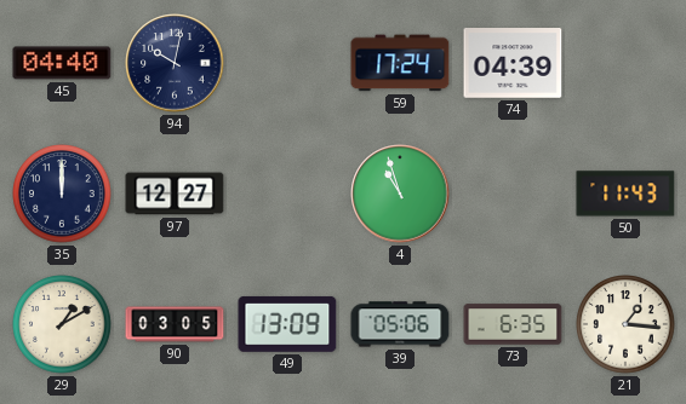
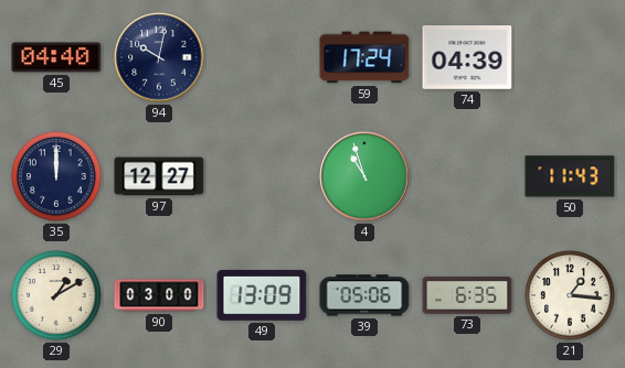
90: 03:05 -> 03:00 (159, 295)
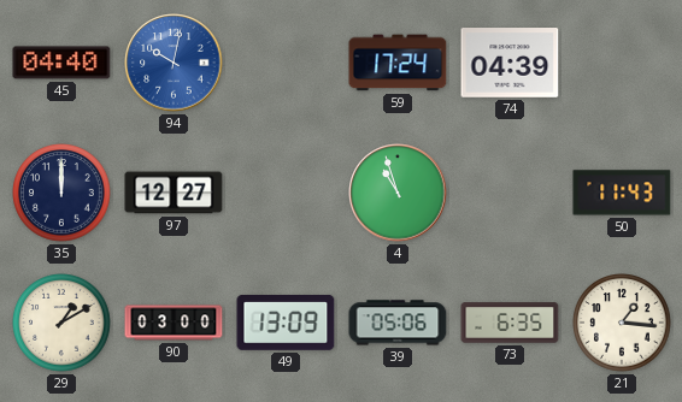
94 dial: navy -> blue (174, 63)
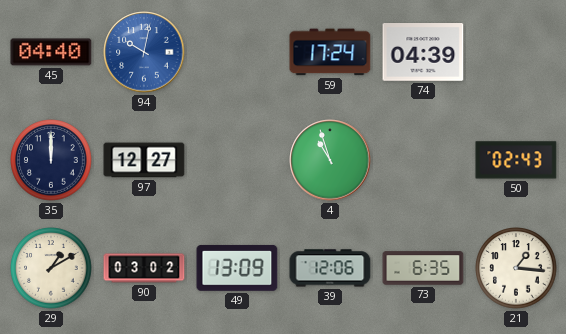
50: 11:43 -> 02:43 (516, 160)
90: 03:00 -> 03:02 (144, 268)
39: 05:06 -> 12:06 (330, 268)
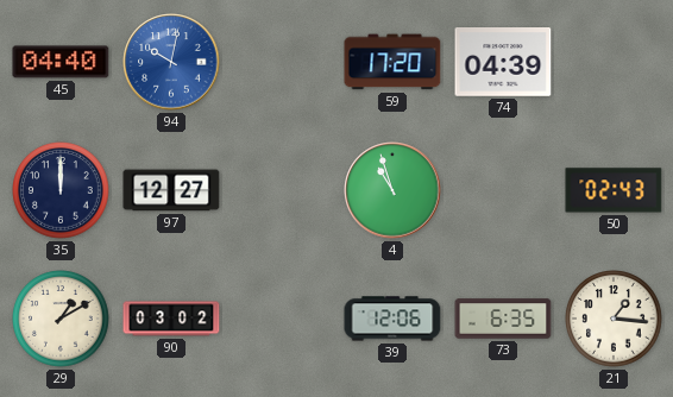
59: 17:24 -> 17:20 (392, 62)
49: 13:09 -> none (237, 268)
